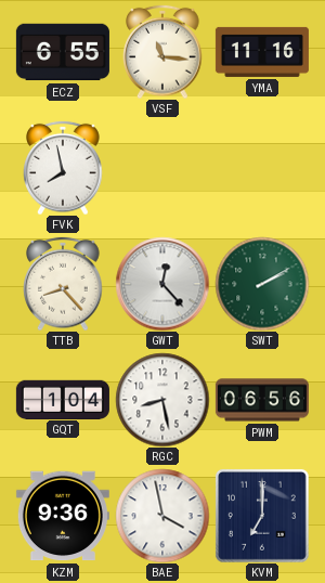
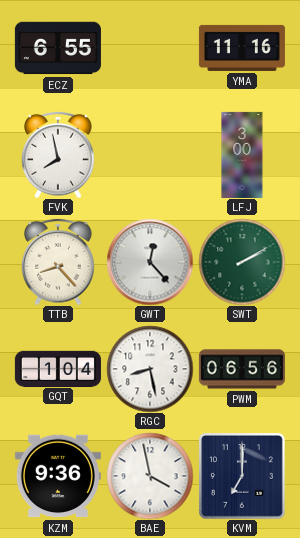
VSF: 11:16 -> none (162, 52)
LFJ: none -> 3:00 (242, 155)
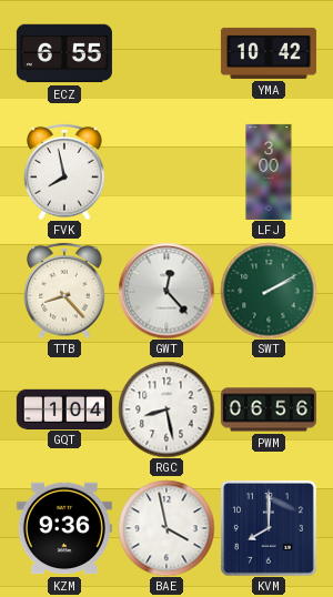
YMA: 11:16 -> 10:42 (269, 53)
KVM: 7:00 -> 8:00 (269, 528)
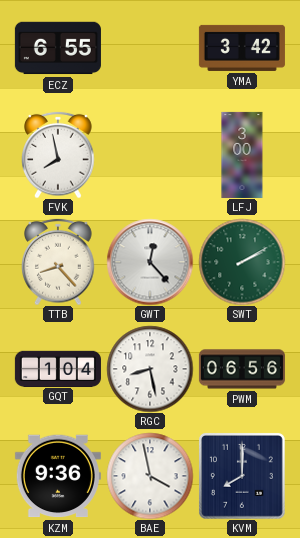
YMA: 10:42 -> 3:42 (242, 48)
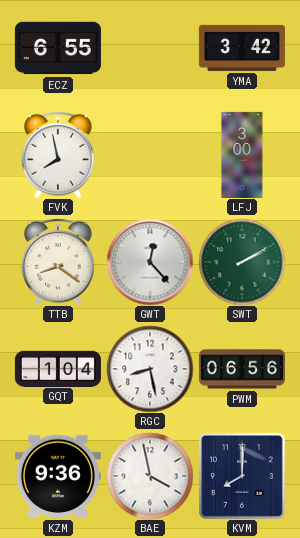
TTB: 8:23 -> 8:21 (58, 262)
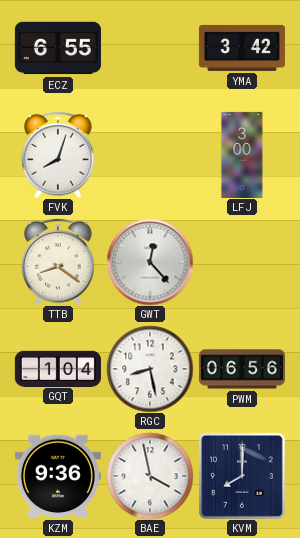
FVK: 7:58 -> 8:03 (58, 155)
SWT: 2:10 -> none (242, 262)
